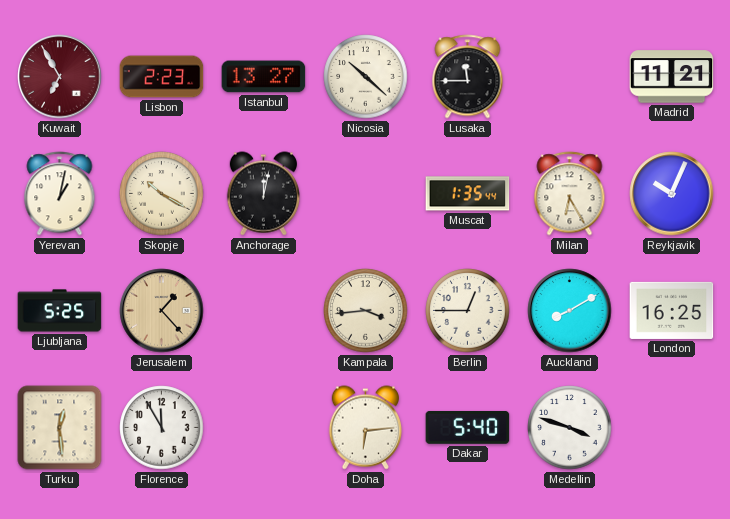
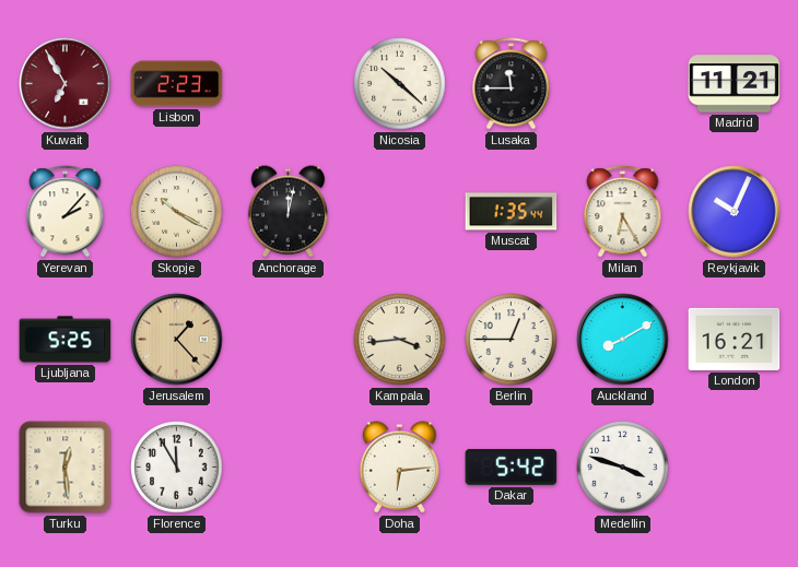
Istanbul: 13:27 -> none (264, 77)
Yerevan: 1:02 -> 2:07 (66, 212)
London: 16:25 -> 16:21 (735, 339)
Dakar: 5:40 -> 5:42 (512, 468)
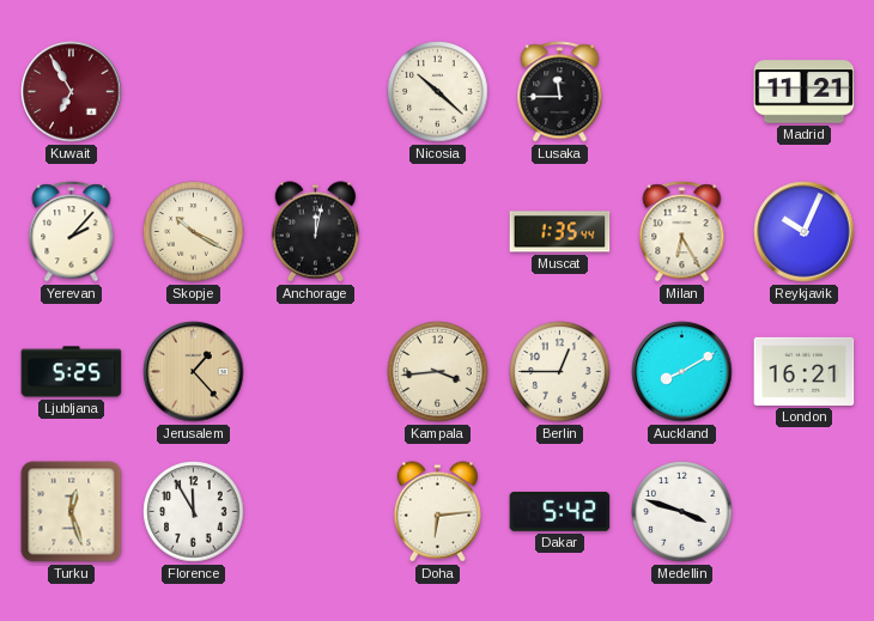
Lisbon: 2:23 -> none (177, 84)
Turku: 12:29 -> 12:27 (72, 512)
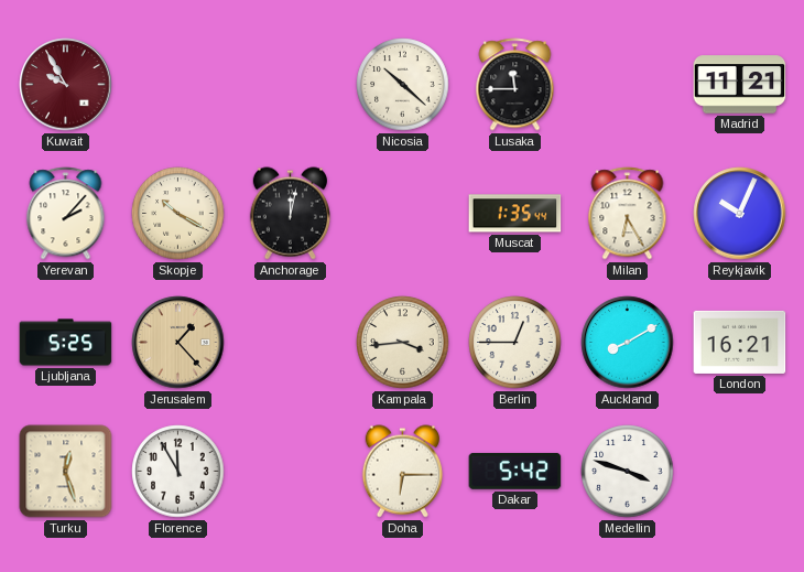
Kuwait: 6:55 -> 9:55 (66, 85)
Doha: 6:14 -> 6:15 (402, 472)
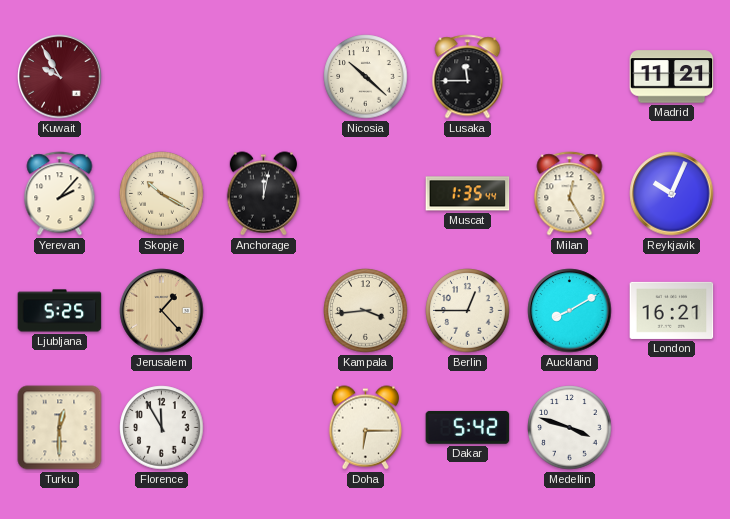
Milan: 6:25 -> 12:25 (570, 194)
Turku: 12:27 -> 12:30 (60, 428)
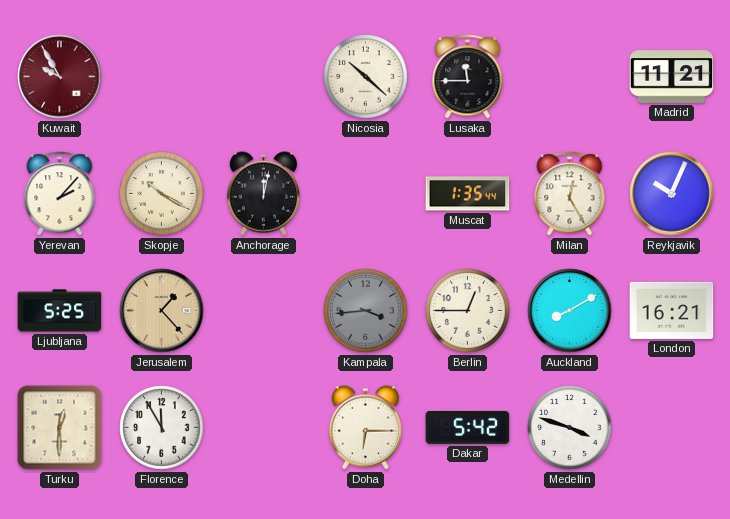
Kampala dial: cream -> grey (366, 311)
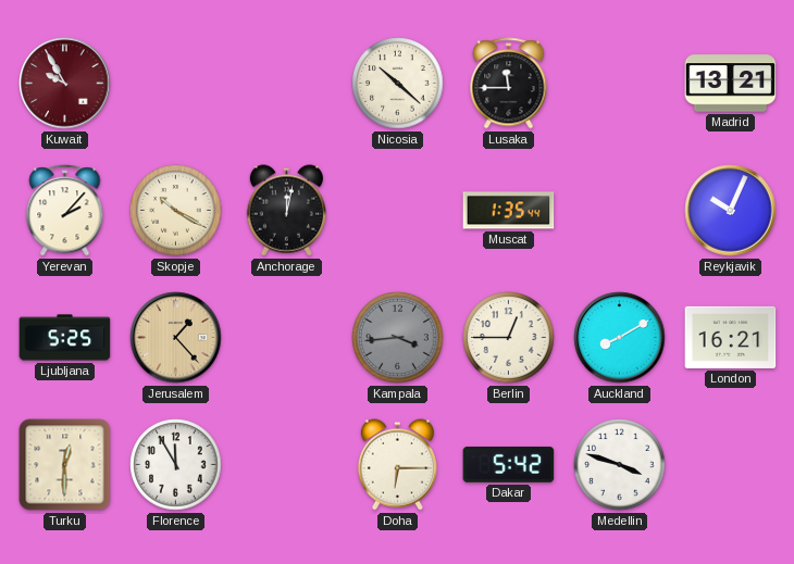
Madrid: 11:21 -> 13:21 (731, 84)
Milan: 12:25 -> none (570, 194)
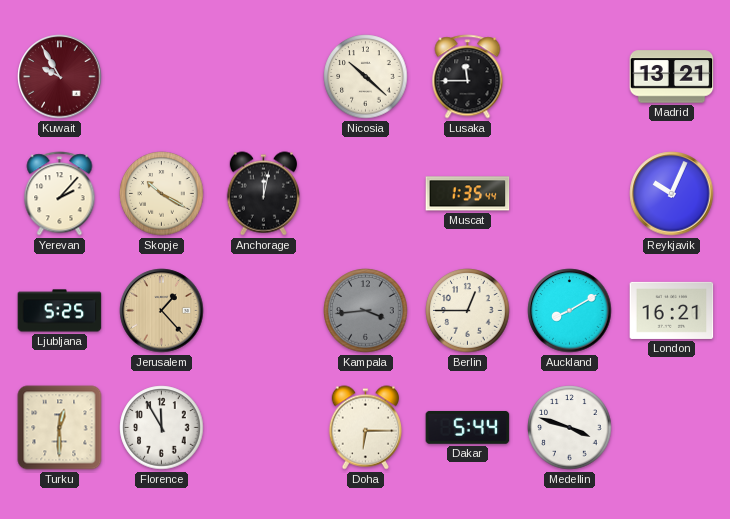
Dakar: 5:42 -> 5:44 (468, 428)
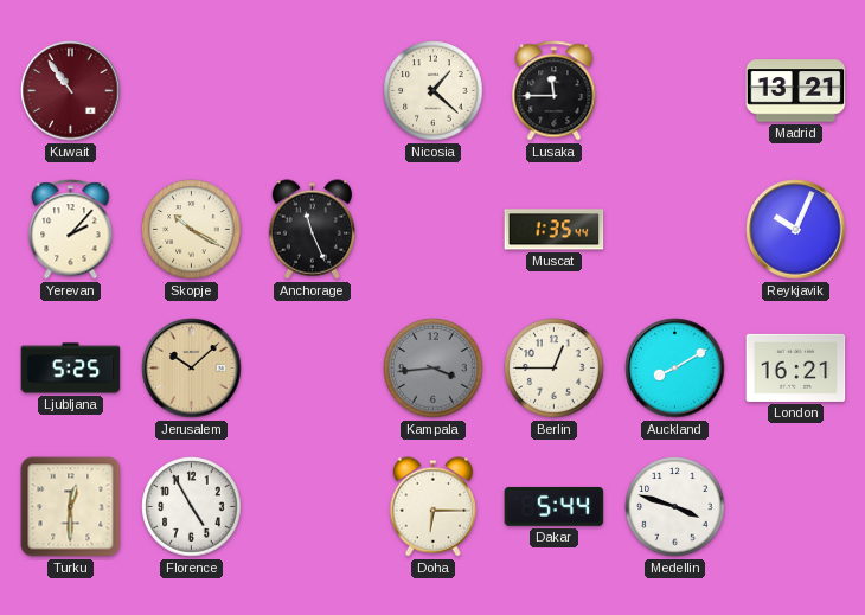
Kuwait: 9:55 -> 10:54 (71, 91)
Nicosia: 10:22 -> 1:22 (434, 91)
Anchorage: 12:02 -> 11:26 (312, 230)
Jerusalem: 1:23 -> 10:08 (192, 369)
Florence: 11:55 -> 4:55 (192, 507)
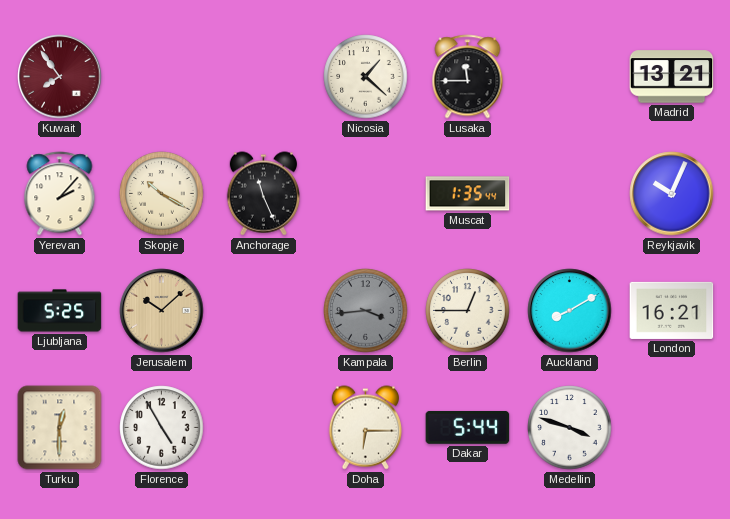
Kuwait: 10:54 -> 7:54 (60, 77)
